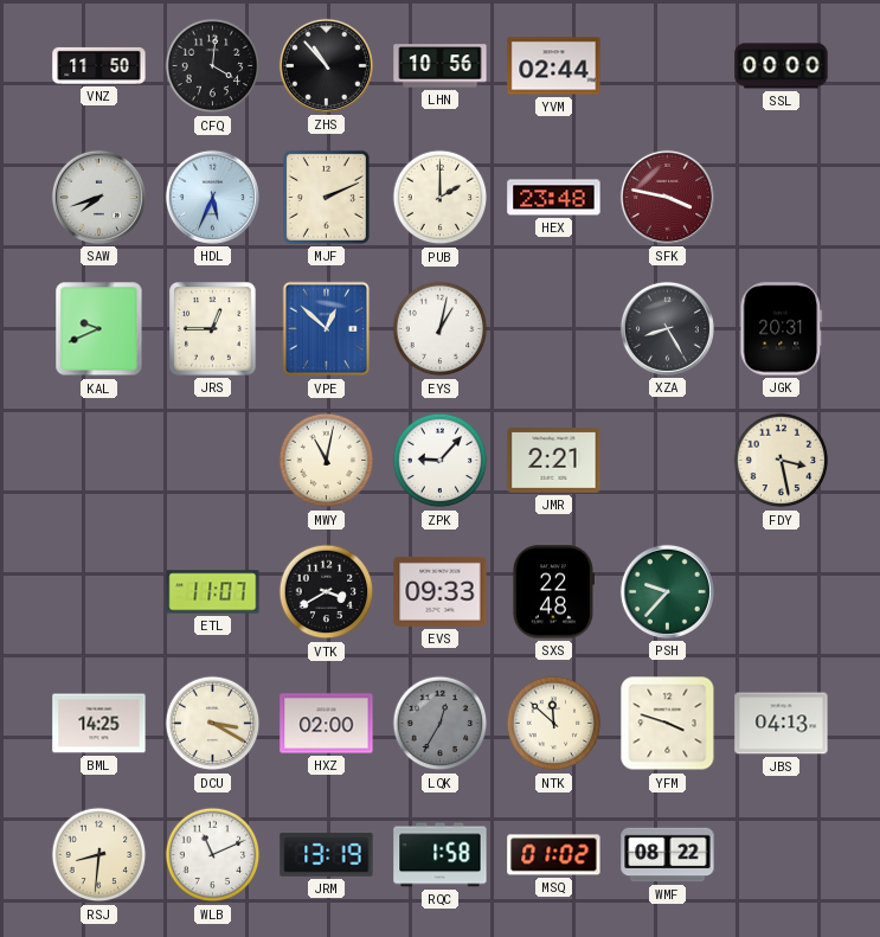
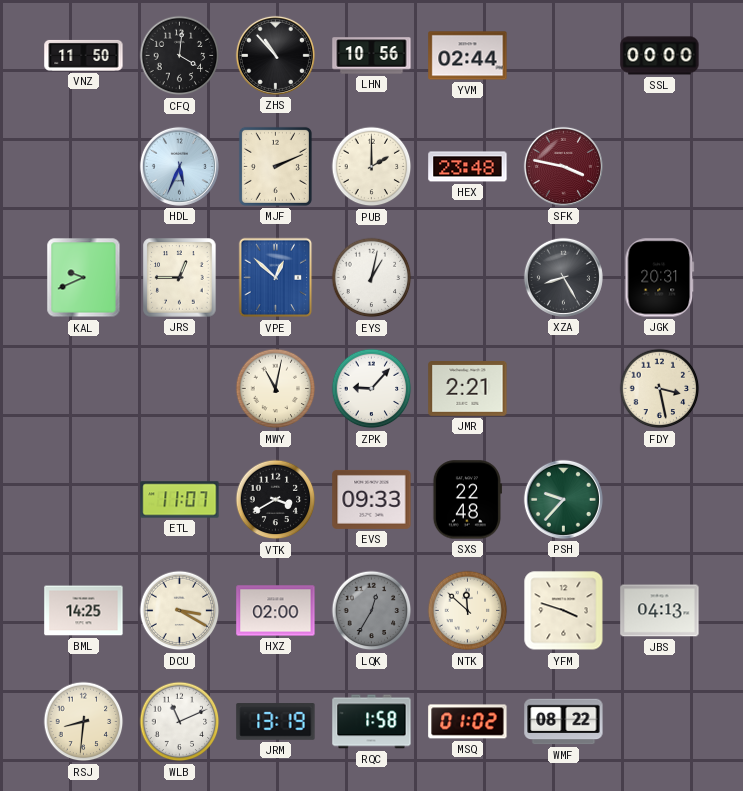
SAW: 7:42 -> none (98, 197)
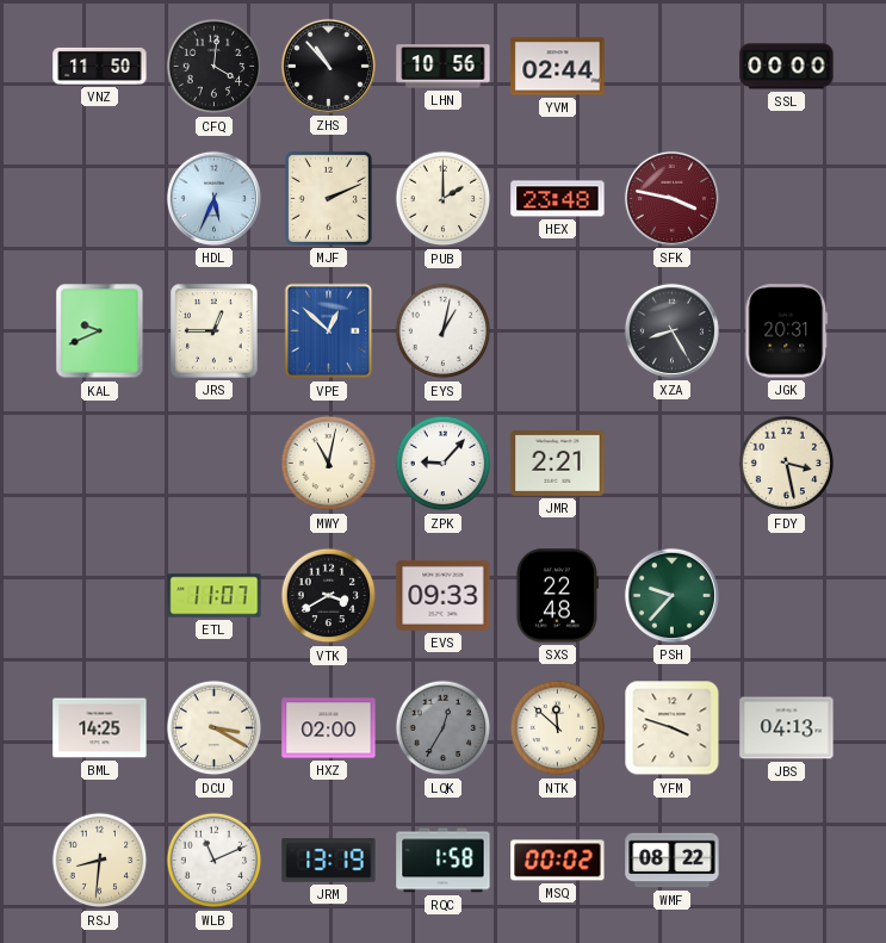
MSQ: 01:02 -> 00:02 (558, 861)
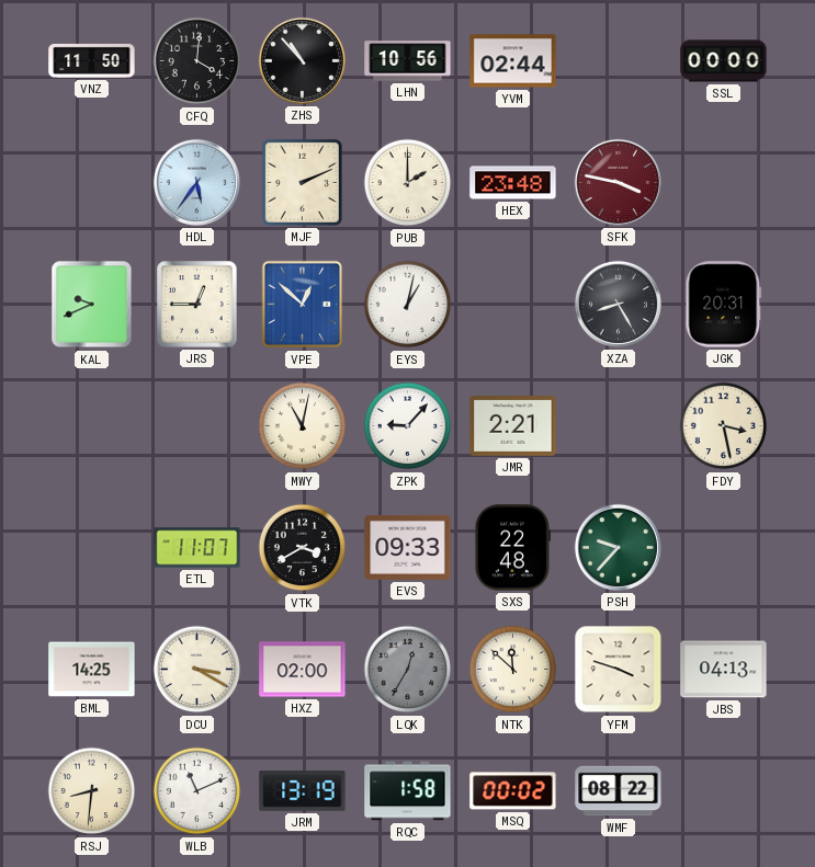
HDL: 5:34 -> 5:36 (196, 182)
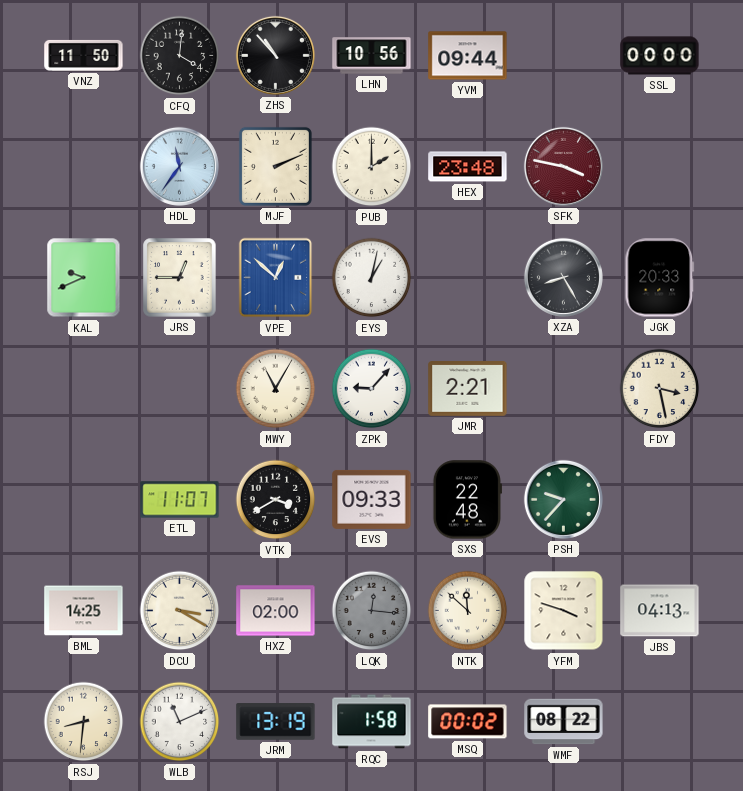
YVM: 02:44 -> 09:44 (468, 56)
HDL: 5:36 -> 11:36 (179, 166)
JGK: 20:31 -> 20:33 (660, 278)
MWY: 11:02 -> 11:05 (276, 389)
LQK: 12:35 -> 12:16 (372, 611)
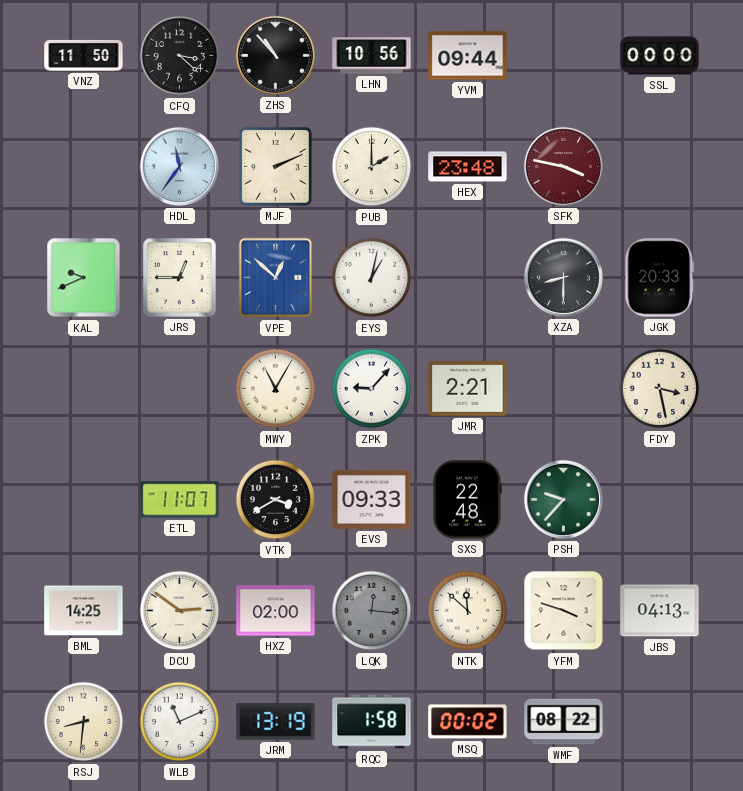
CFQ: 4:01 -> 3:22 (180, 56)
XZA: 8:25 -> 8:30 (563, 277)
DCU: 3:20 -> 2:51 (180, 611)
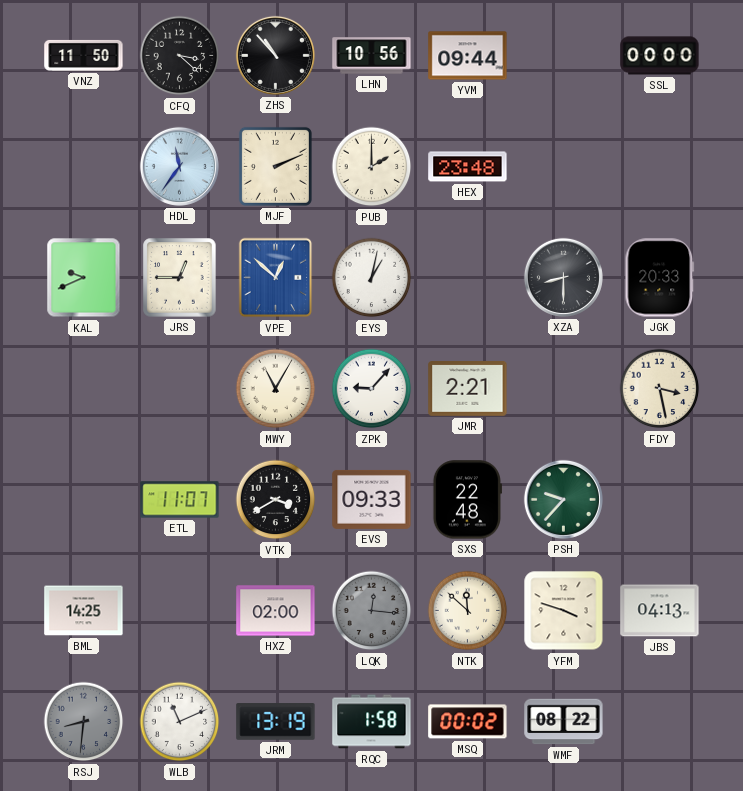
SFK: 3:47 -> none (563, 166)
DCU: 2:51 -> none (180, 611)
RSJ dial: cream -> grey (84, 722)
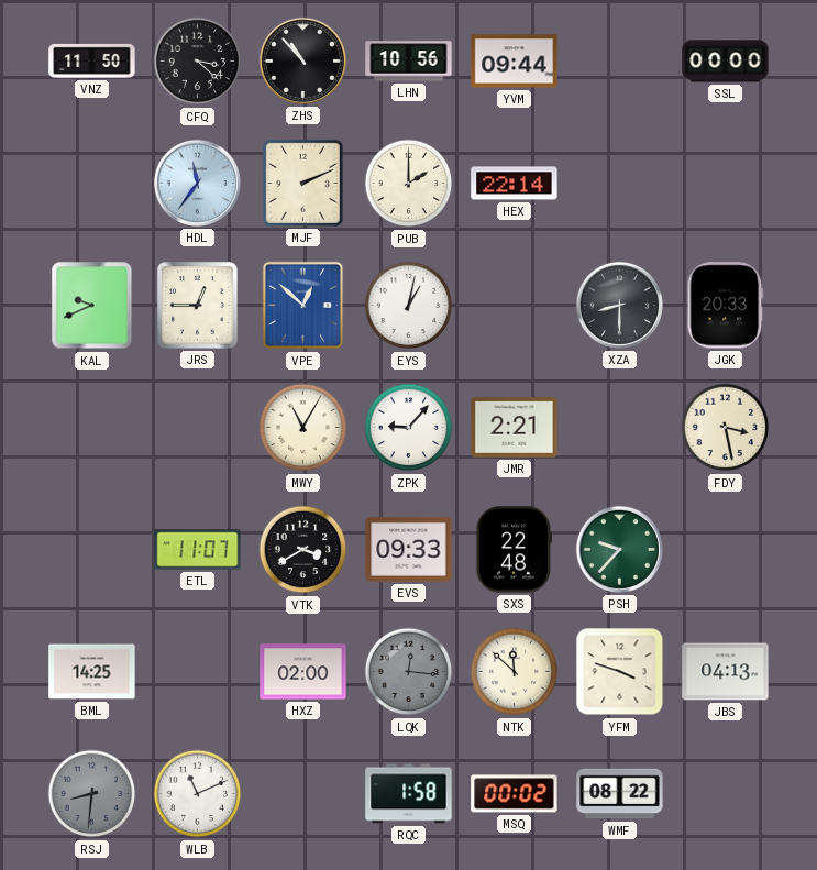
HEX: 23:48 -> 22:14 (515, 184)
JRM: 13:19 -> none (276, 722)
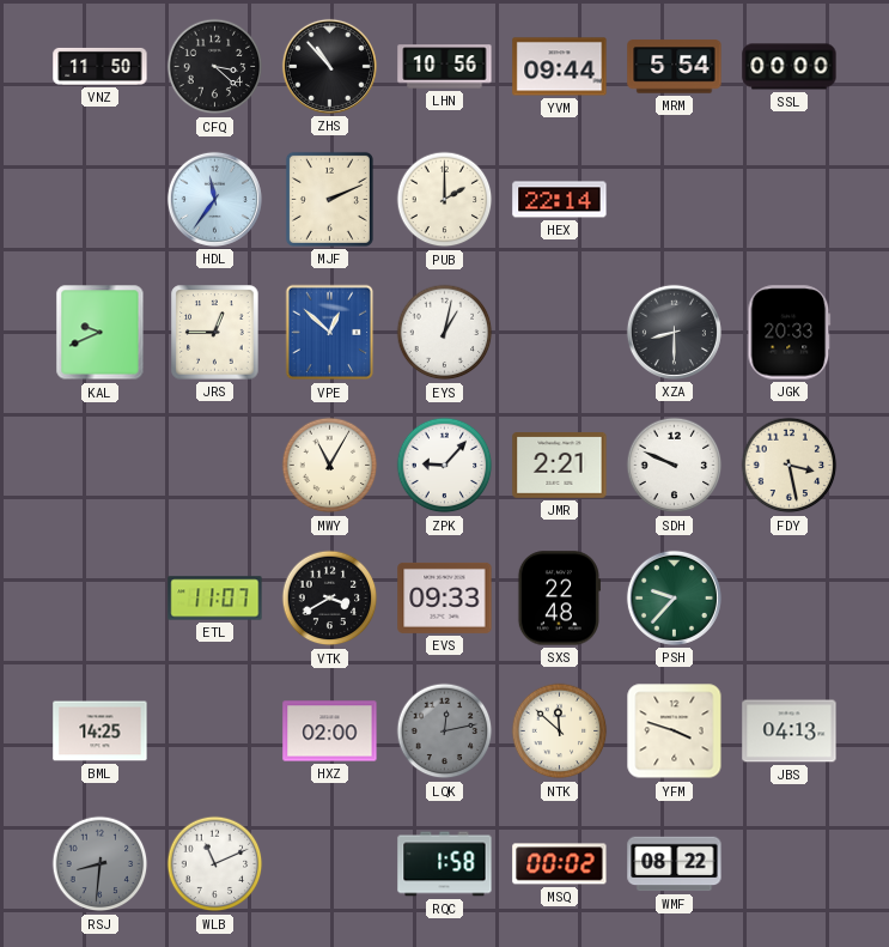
MRM: none -> 5:54 (675, 67)
SDH: none -> 9:49 (675, 466)
LQK: 12:16 -> 12:13 (445, 732)
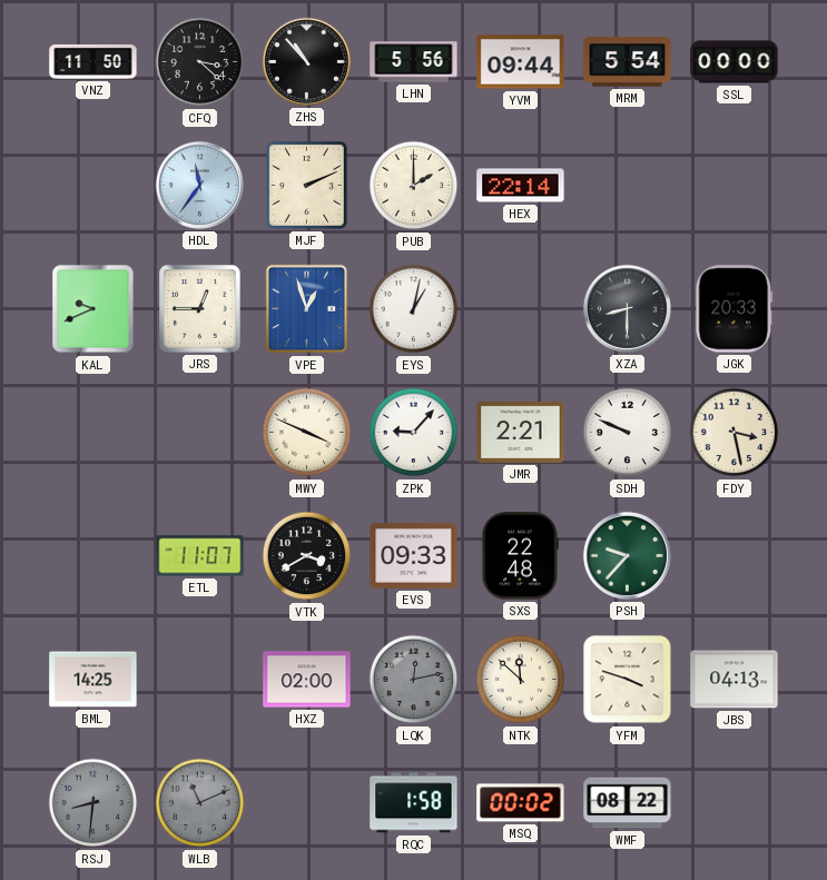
LHN: 10:56 -> 5:56 (414, 62)
VPE: 12:52 -> 12:57 (307, 309)
MWY: 11:05 -> 3:49 (307, 433)
WLB dial: white -> grey (200, 803)
